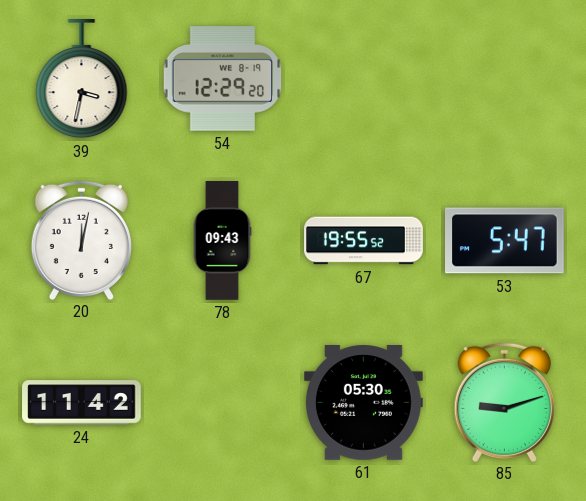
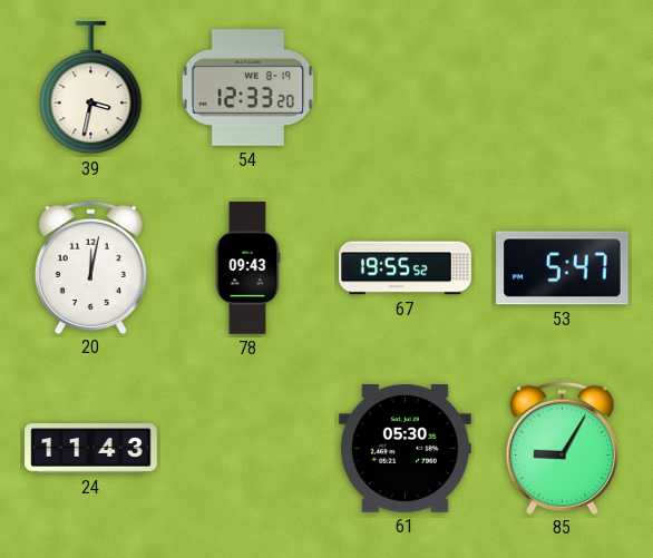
54: 12:29 -> 12:33 (248, 88)
24: 11:42 -> 11:43 (91, 449)
85: 9:12 -> 9:05 (562, 448)
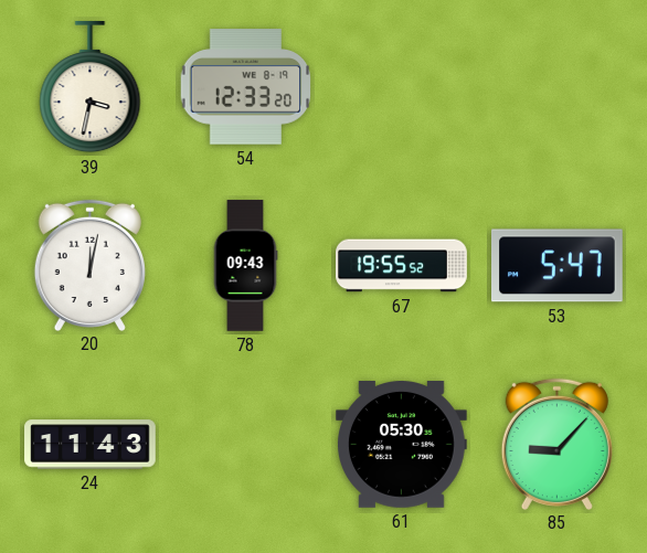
85: 9:05 -> 9:07 (556, 444)
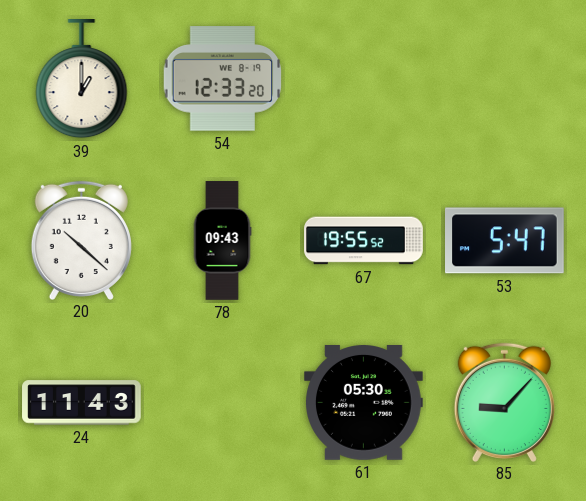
39: 3:32 -> 1:00 (82, 80)
20: 12:02 -> 10:22 (81, 240)
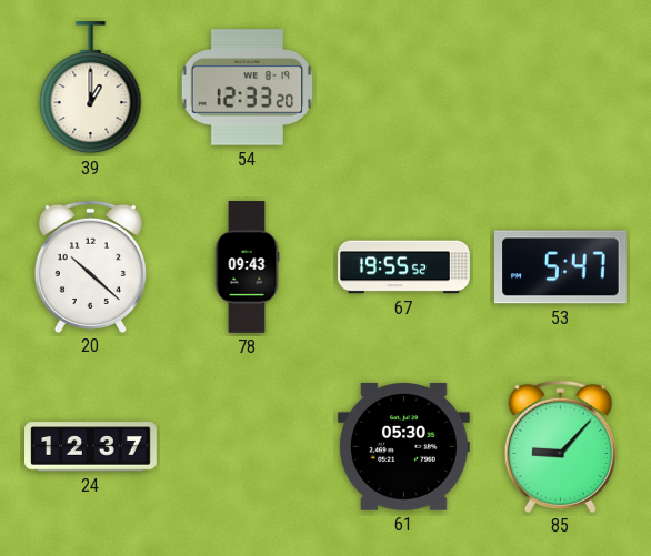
24: 11:43 -> 12:37 (91, 447)
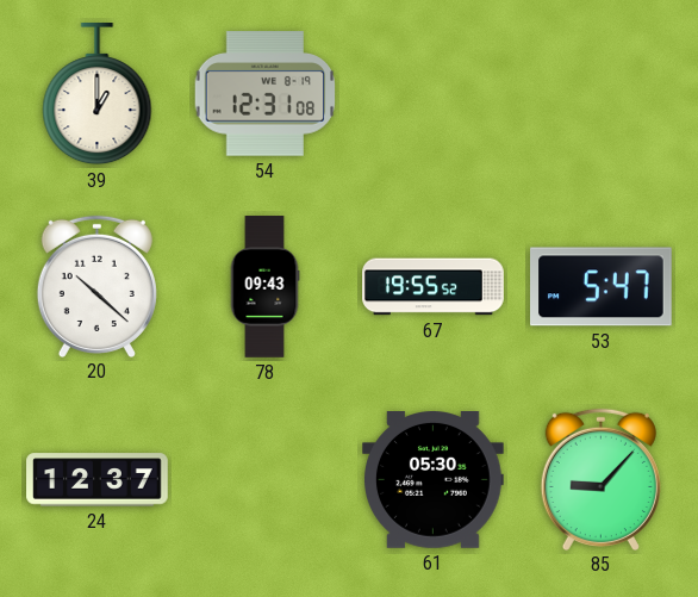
54: 12:33 -> 12:31 (266, 94)
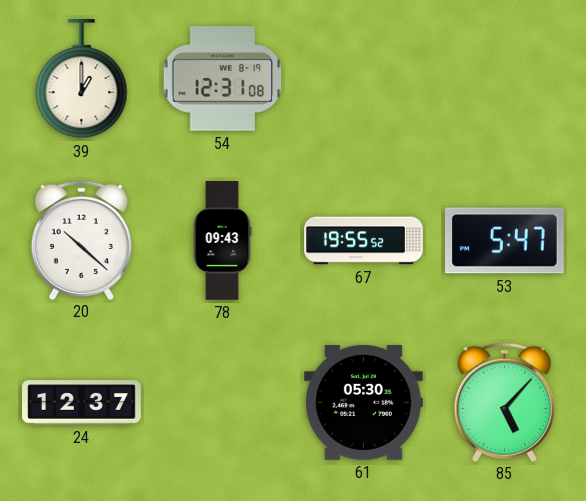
85: 9:07 -> 5:07 (504, 402)
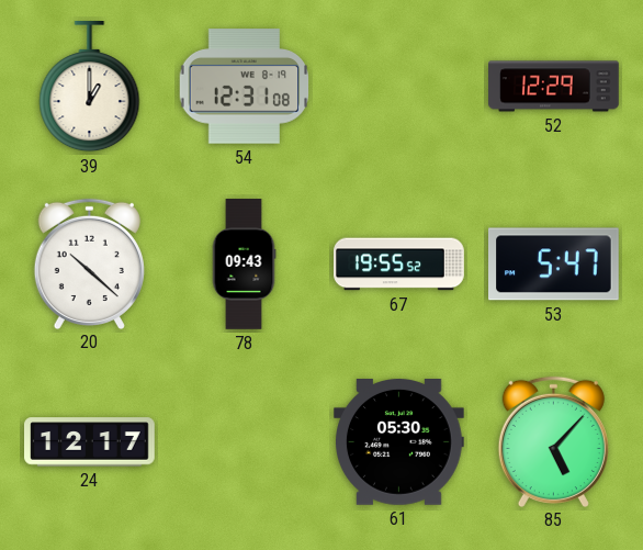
52: none -> 12:29 (554, 87)
24: 12:37 -> 12:17 (90, 442)
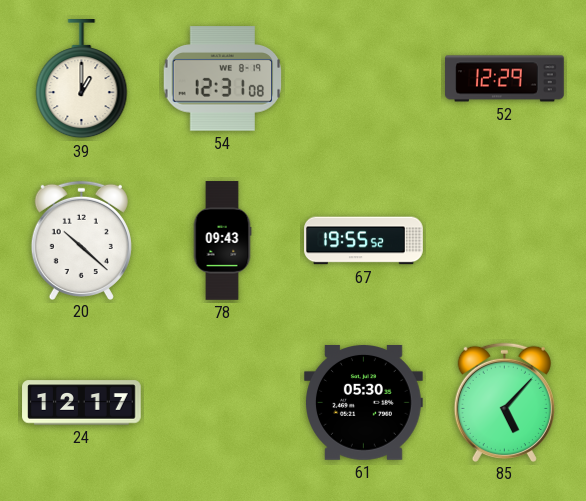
53: 5:47 -> none (554, 265)
